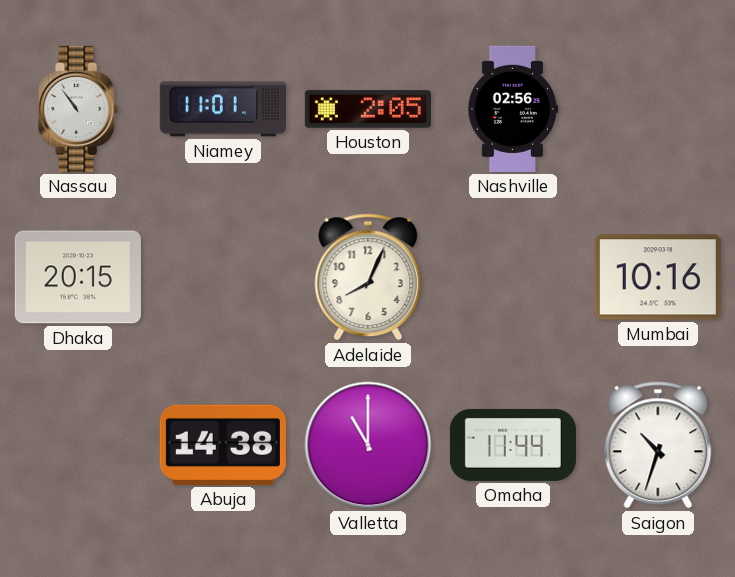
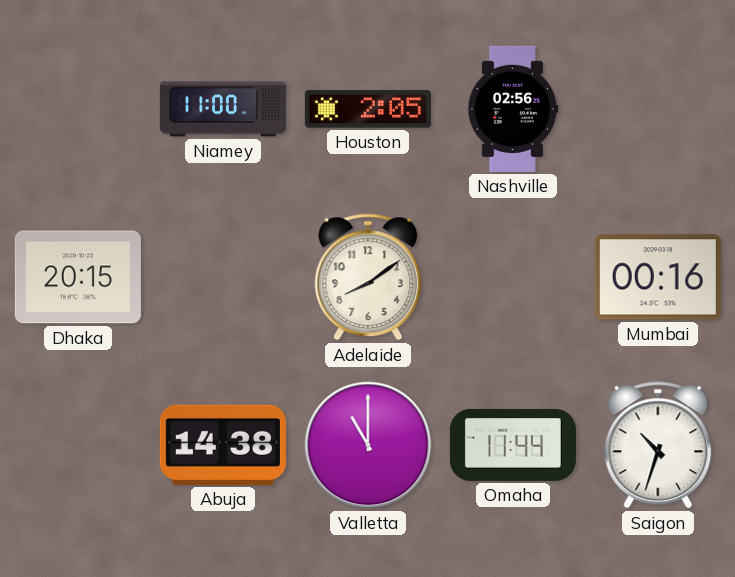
Nassau: 10:54 -> none (79, 109)
Niamey: 11:01 -> 11:00 (223, 109)
Adelaide: 8:04 -> 8:09 (368, 277)
Mumbai: 10:16 -> 00:16 (658, 277)
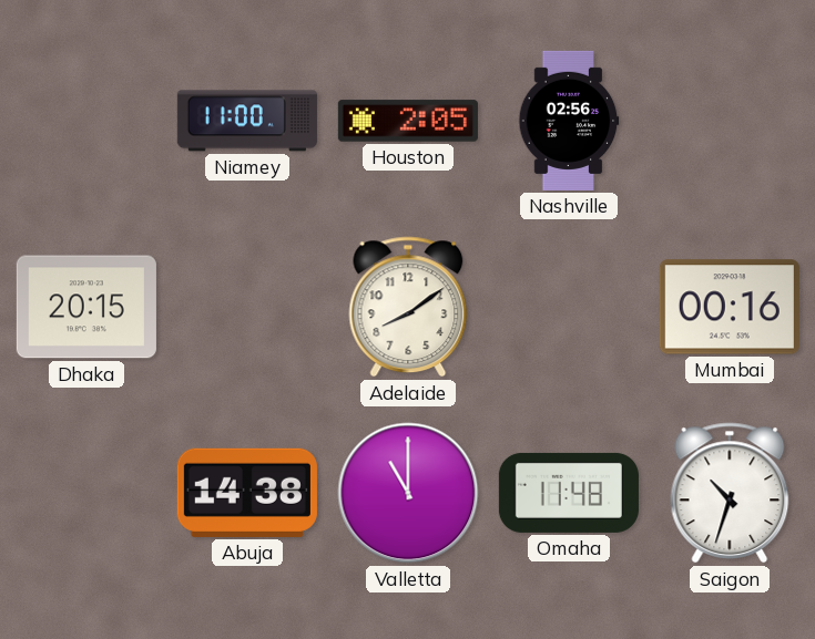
Omaha: 11:44 -> 11:48 (569, 493)
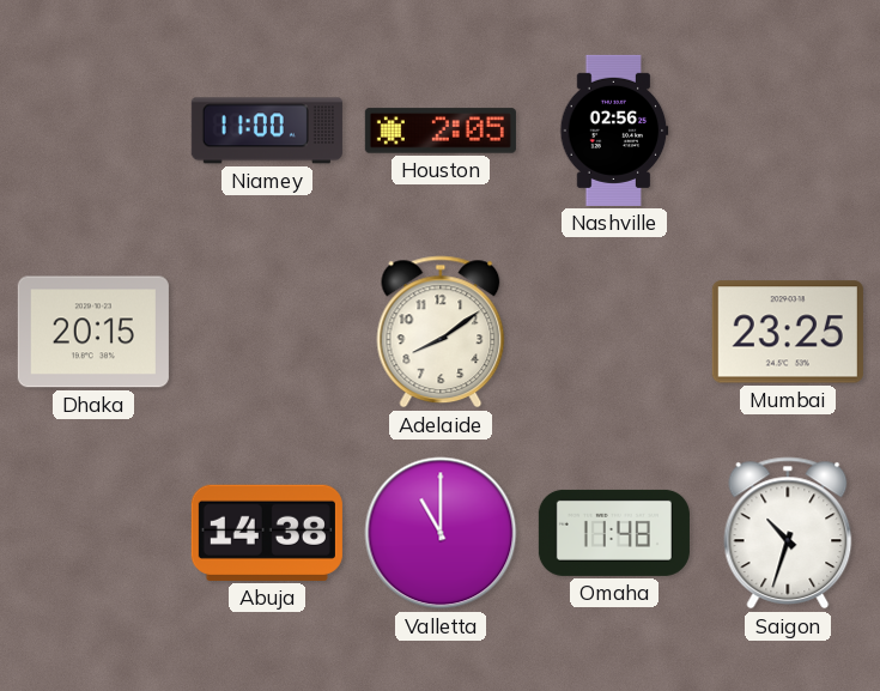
Mumbai: 00:16 -> 23:25 (788, 332)
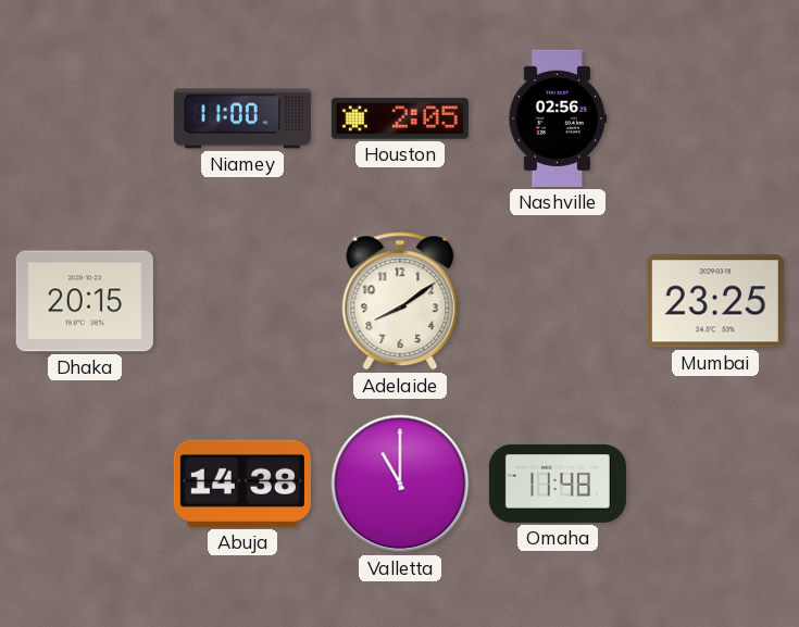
Saigon: 10:33 -> none (788, 533)
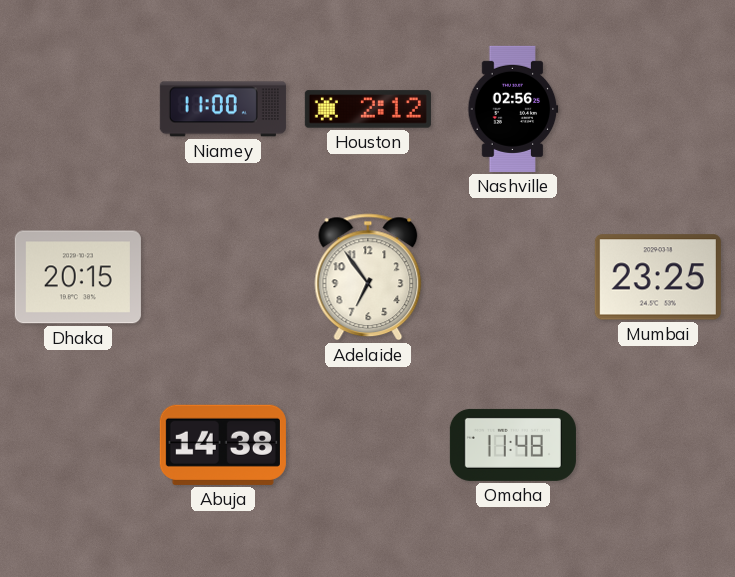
Houston: 2:05 -> 2:12 (368, 109)
Adelaide: 8:09 -> 6:54 (368, 277)
Valletta: 11:00 -> none (400, 484)
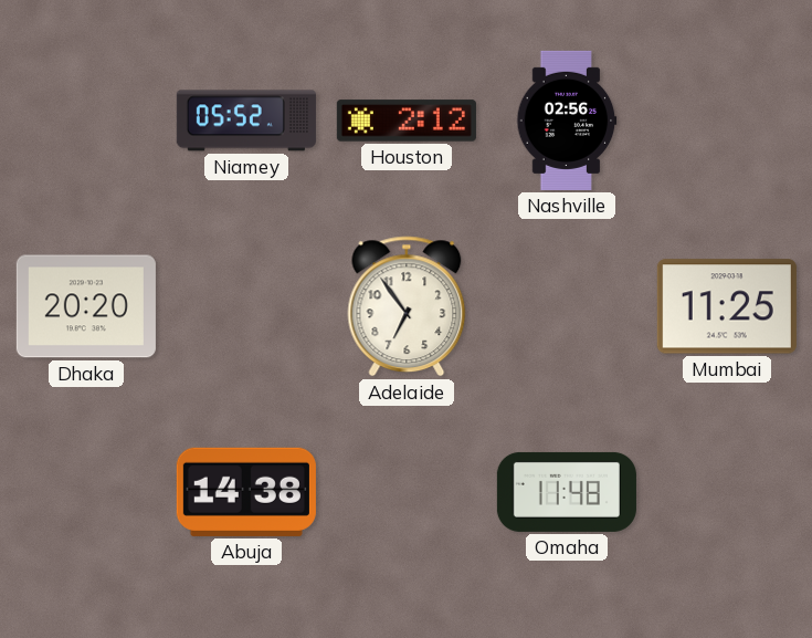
Niamey: 11:00 -> 05:52 (246, 121)
Dhaka: 20:15 -> 20:20 (86, 306)
Mumbai: 23:25 -> 11:25 (727, 306)
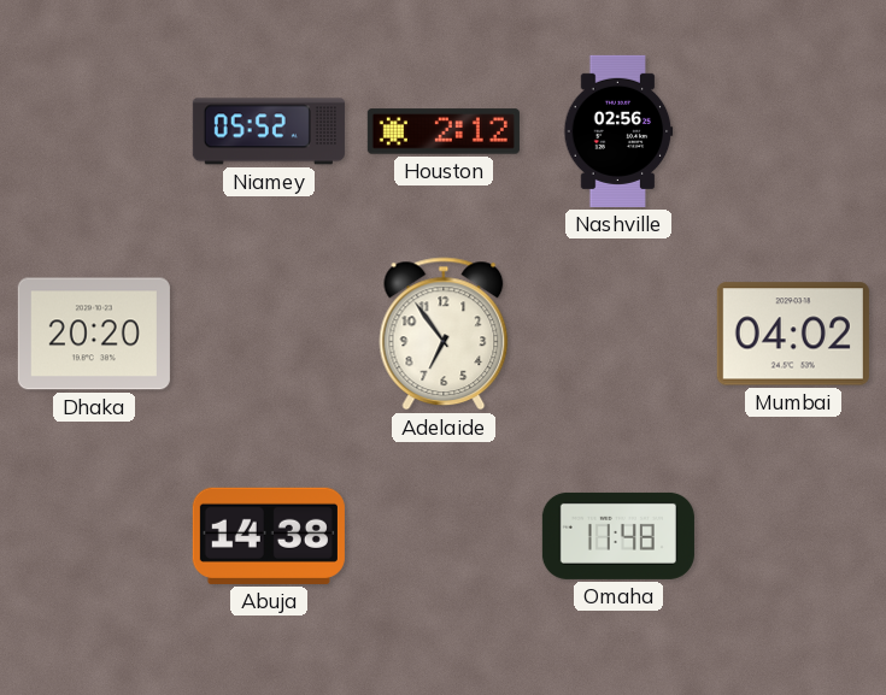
Mumbai: 11:25 -> 04:02 (793, 334)
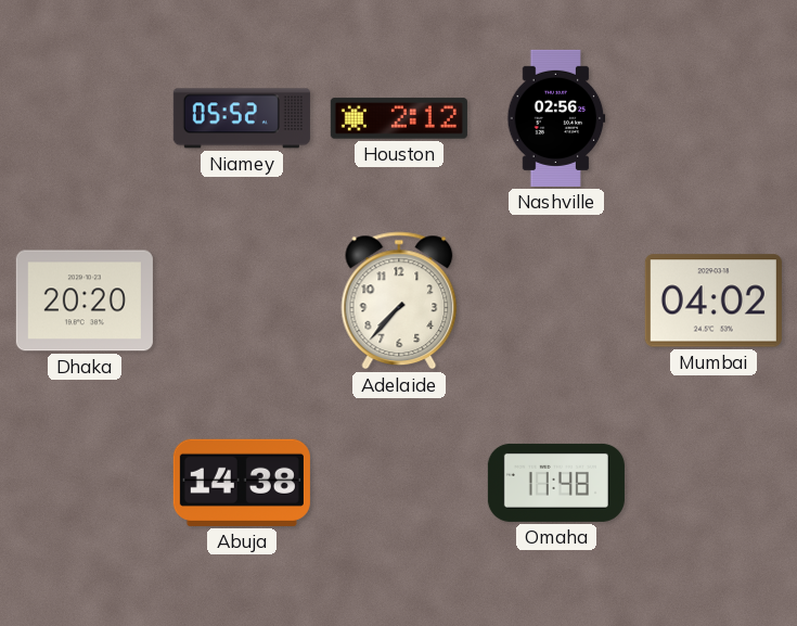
Adelaide: 6:54 -> 7:37 (399, 301)
